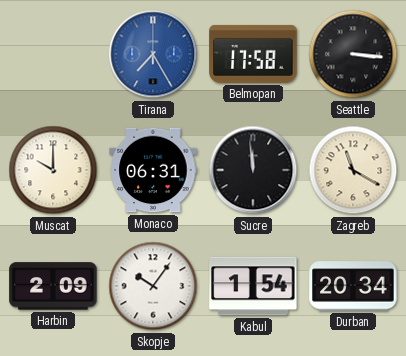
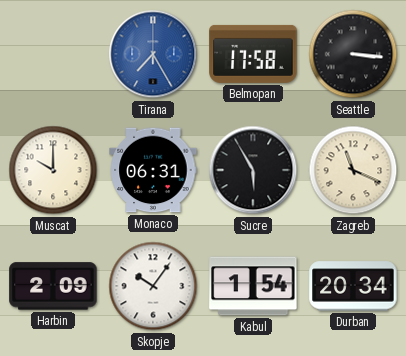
Sucre: 11:59 -> 5:55 (253, 170)
Zagreb: 11:20 -> 11:19 (353, 170)
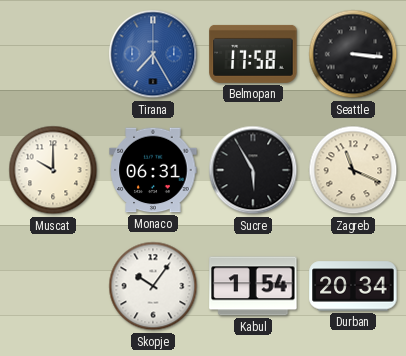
Harbin: 2:09 -> none (53, 286)
